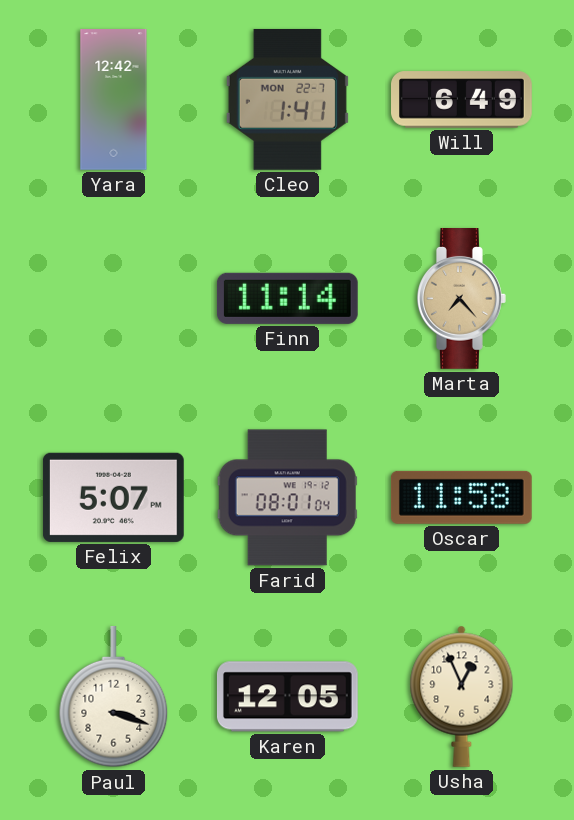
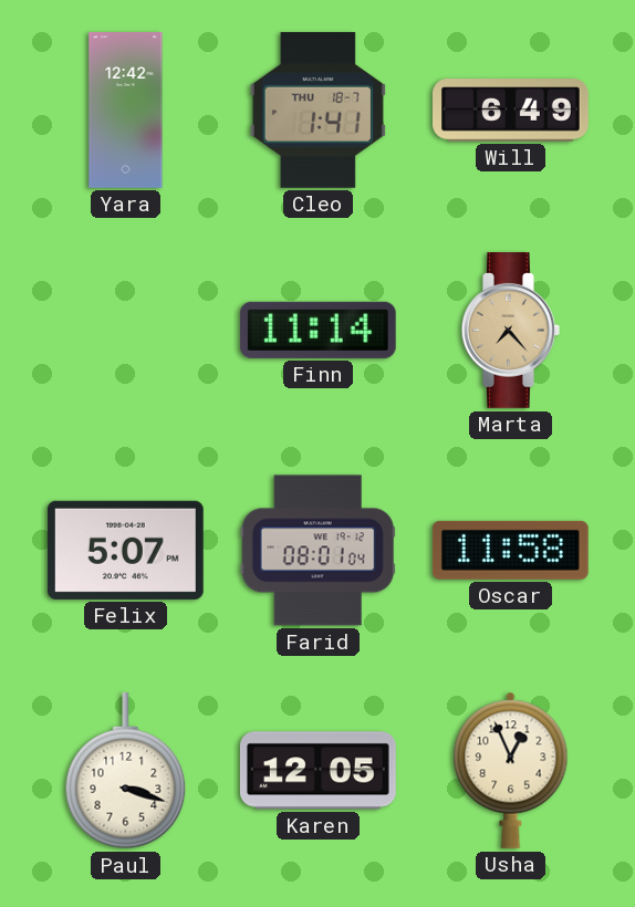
Cleo date: MON 22-7 -> THU 18-7 (317, 110)
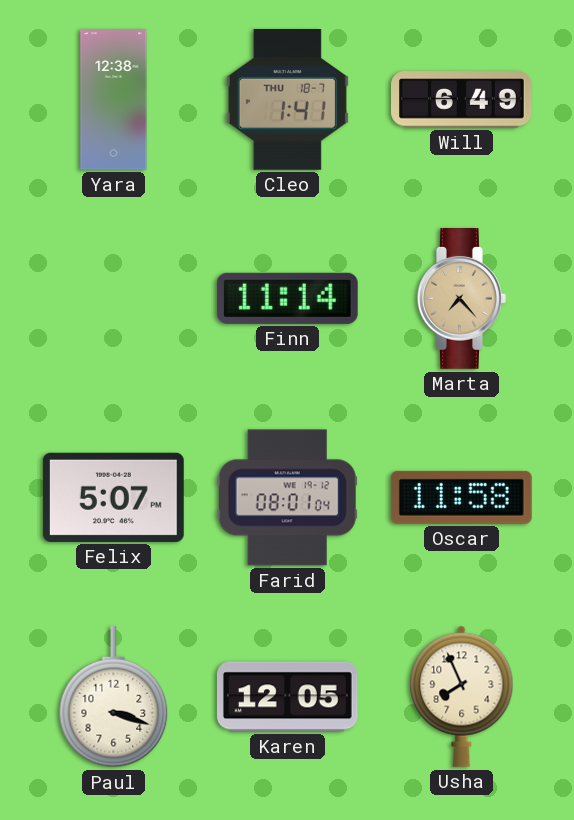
Yara: 12:42 -> 12:38 (114, 100)
Usha: 12:56 -> 7:56 (462, 696)
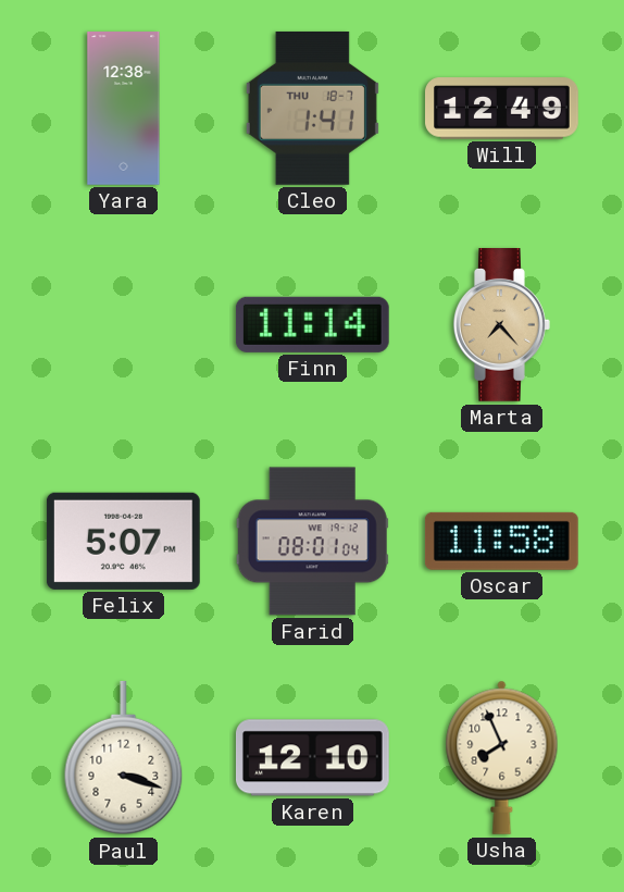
Will: 6:49 -> 12:49 (502, 109)
Karen: 12:05 -> 12:10 (312, 758)
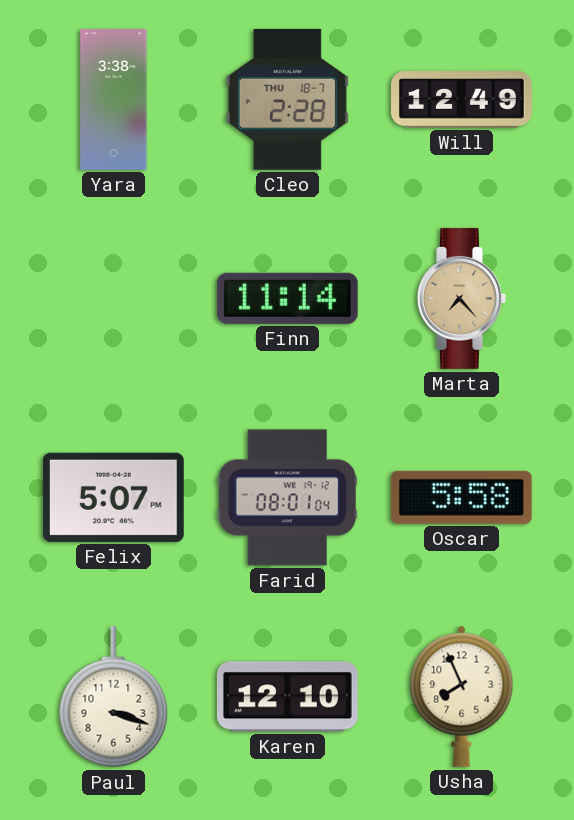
Yara: 12:38 -> 3:38 (114, 100)
Cleo: 1:41 -> 2:28 (287, 99)
Oscar: 11:58 -> 5:58 (461, 497)
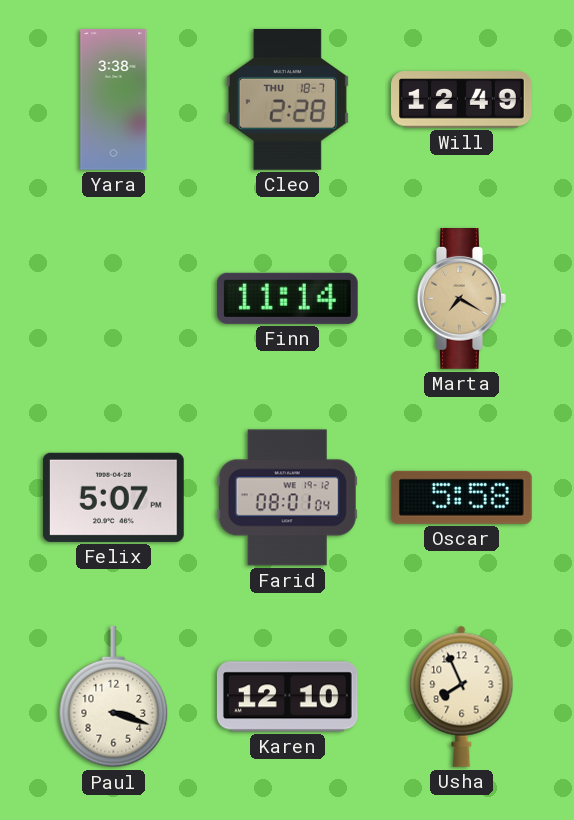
Marta: 7:23 -> 7:20 (462, 299)
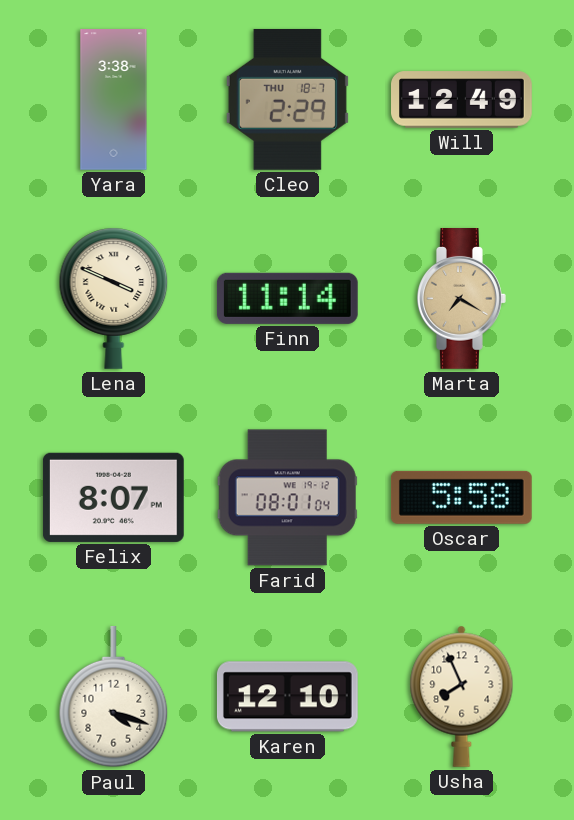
Cleo: 2:28 -> 2:29 (287, 99)
Lena: none -> 3:49 (114, 298)
Felix: 5:07 -> 8:07 (113, 497)
Paul: 3:18 -> 4:18 (114, 697)
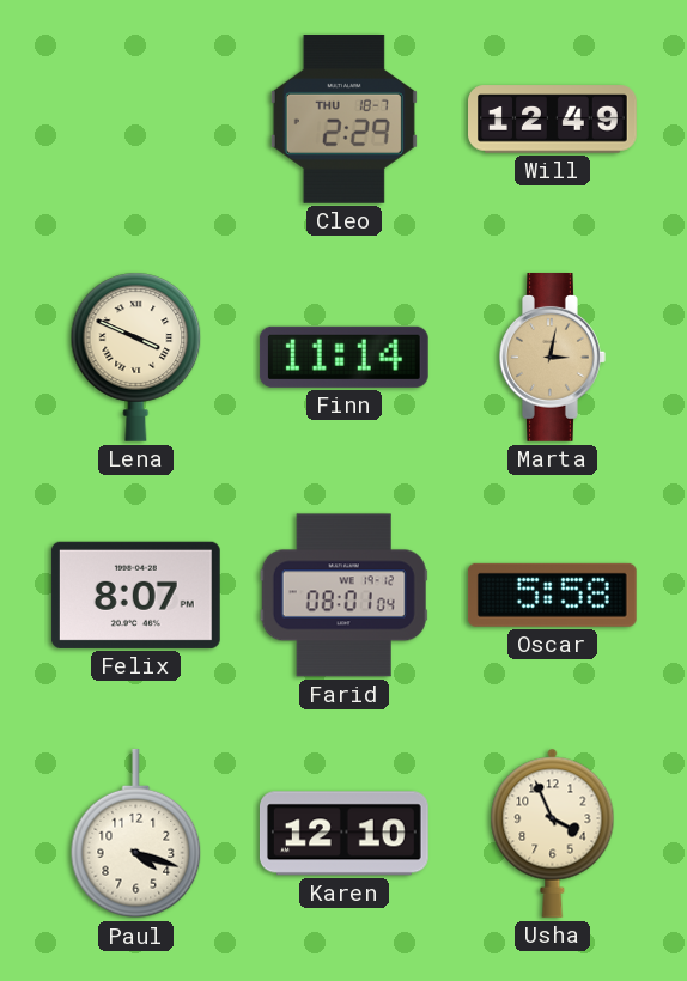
Yara: 3:38 -> none (114, 100)
Marta: 7:20 -> 3:02 (553, 358)
Usha: 7:56 -> 3:56 (553, 833)
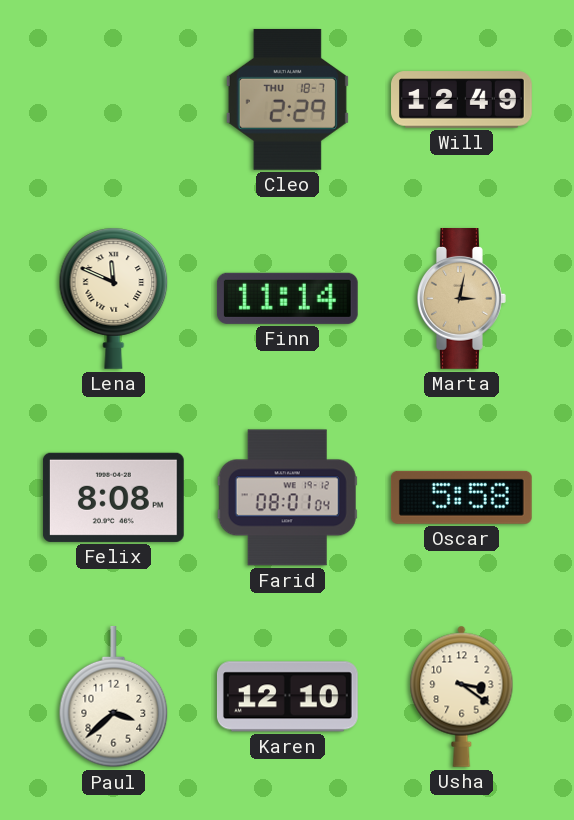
Lena: 3:49 -> 11:49 (114, 298)
Felix: 8:07 -> 8:08 (113, 497)
Paul: 4:18 -> 3:38 (114, 697)
Usha: 3:56 -> 3:21 (462, 696)
